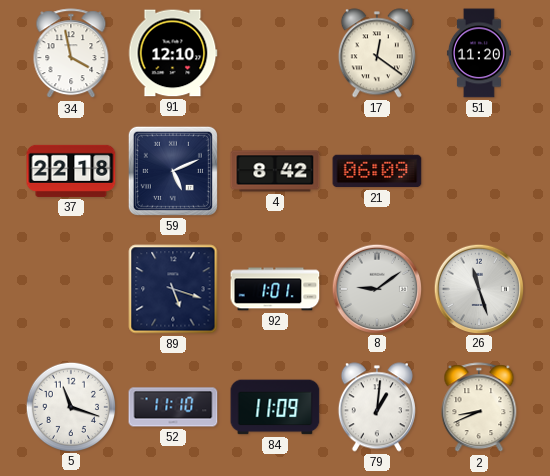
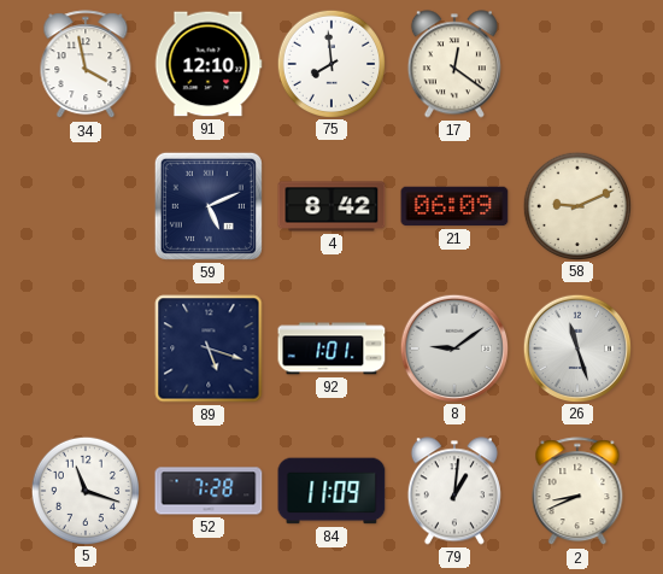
75: none -> 7:59 (330, 63)
51: 11:20 -> none (479, 53)
37: 22:18 -> none (71, 171)
58: none -> 9:11 (576, 205)
52: 11:10 -> 7:28 (209, 491)
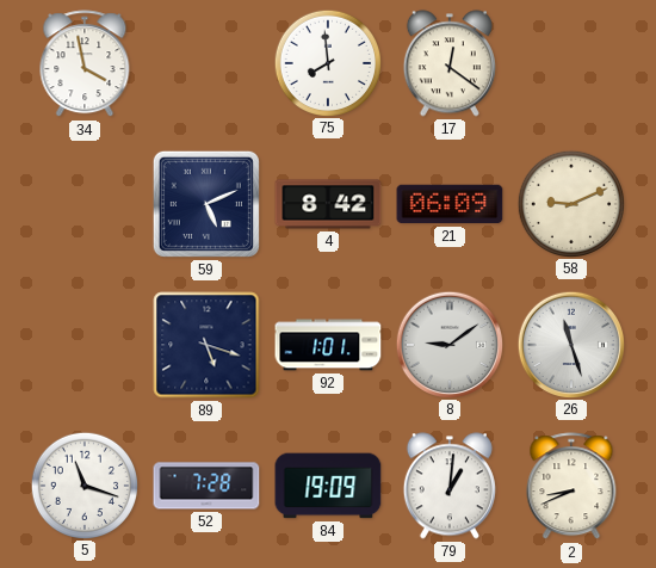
91: 12:10 -> none (209, 64)
84: 11:09 -> 19:09 (328, 486)
